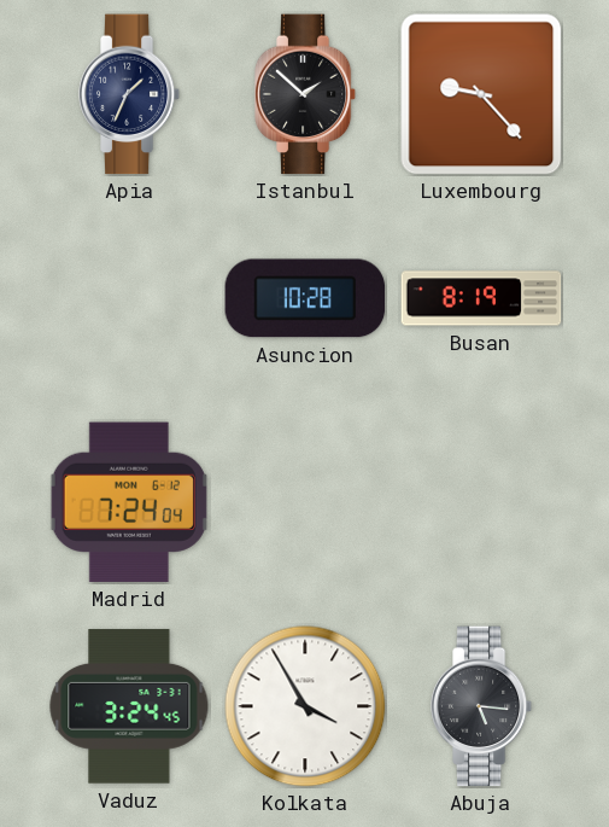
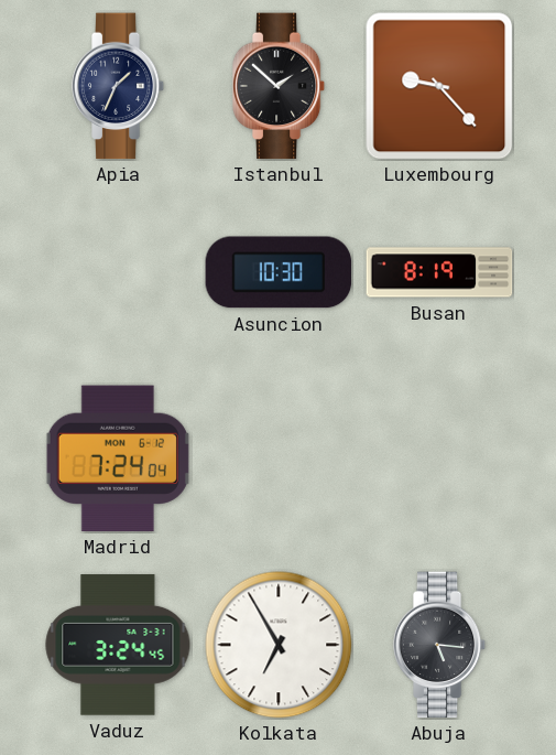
Asuncion: 10:28 -> 10:30 (279, 272)
Kolkata: 3:55 -> 6:55 (279, 645)
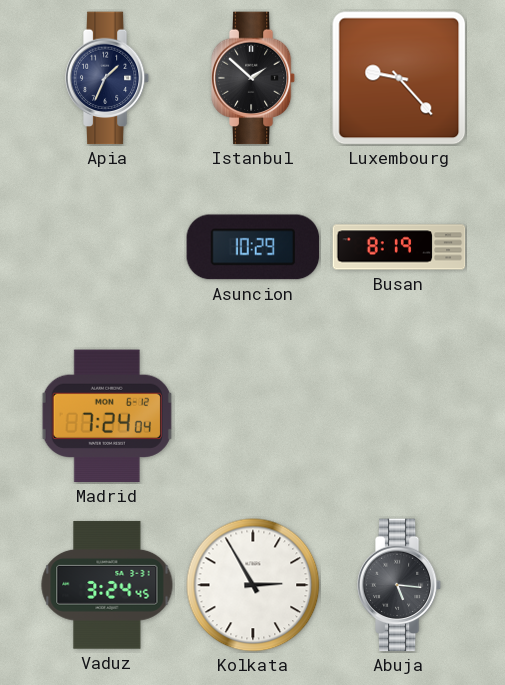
Asuncion: 10:30 -> 10:29 (253, 247)
Kolkata: 6:55 -> 2:55 (253, 585)
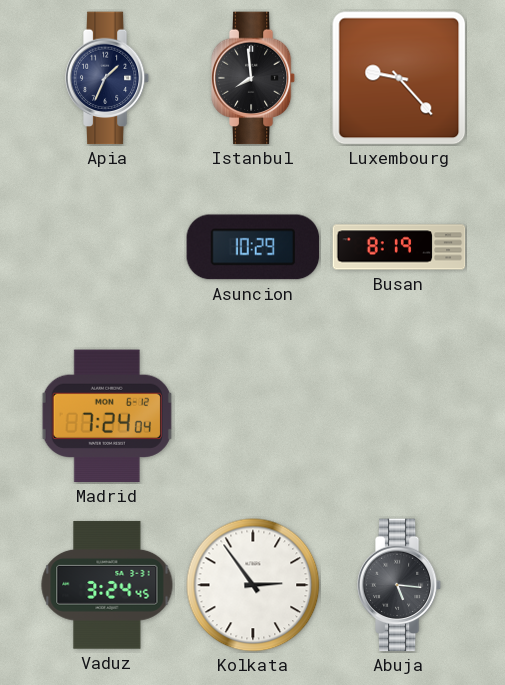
Istanbul: 1:52 -> 7:59 (253, 78)
Kolkata: 2:55 -> 2:54 (253, 585)
